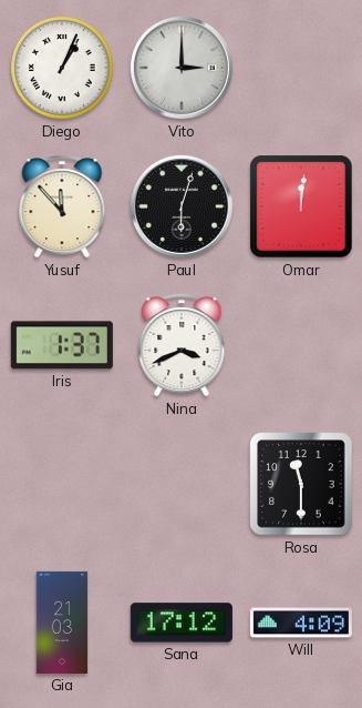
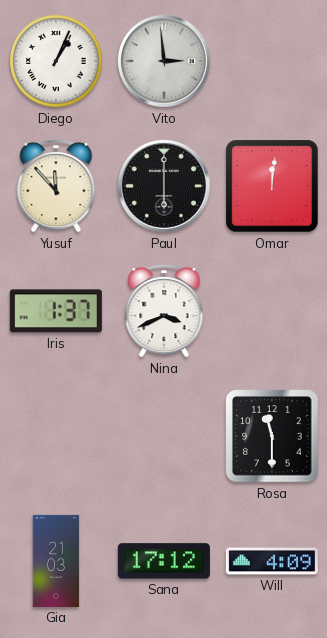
Vito: 3:00 -> 2:59 (164, 61)
Paul: 6:03 -> 6:00 (164, 186)
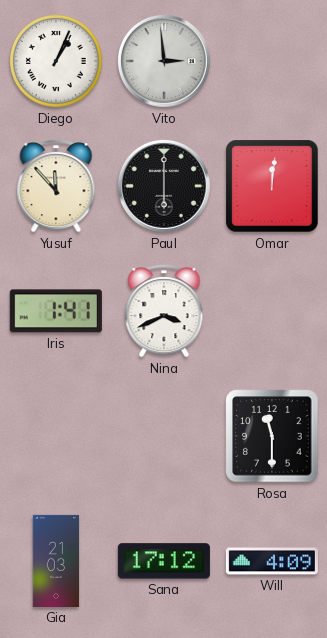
Iris: 1:37 -> 1:41 (56, 311)
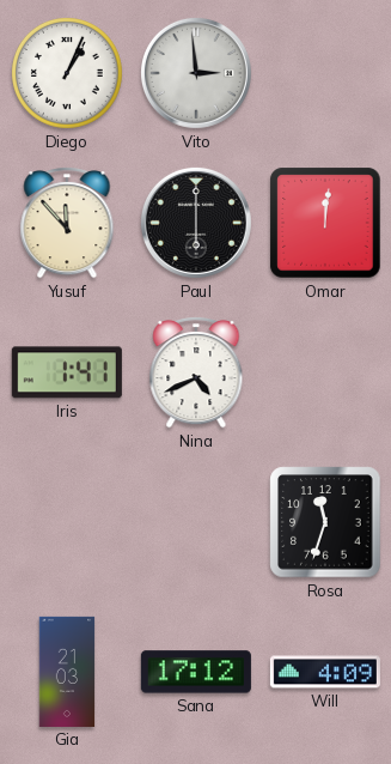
Nina: 3:41 -> 4:41 (196, 372)
Rosa: 11:30 -> 11:33 (325, 522)
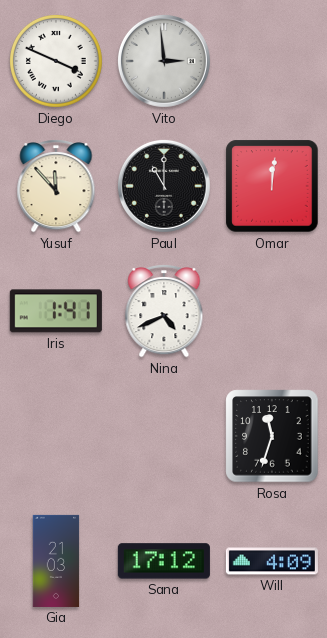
Diego: 1:04 -> 3:49 (57, 62)
Paul: 6:00 -> 11:00 (164, 186)
